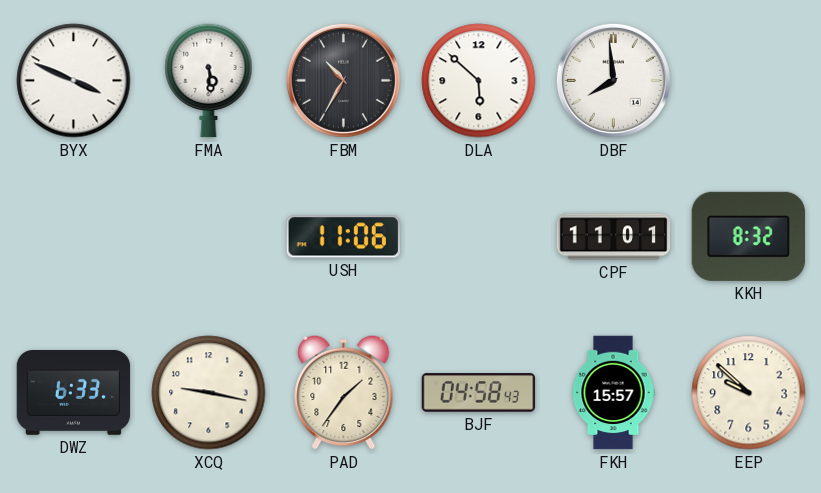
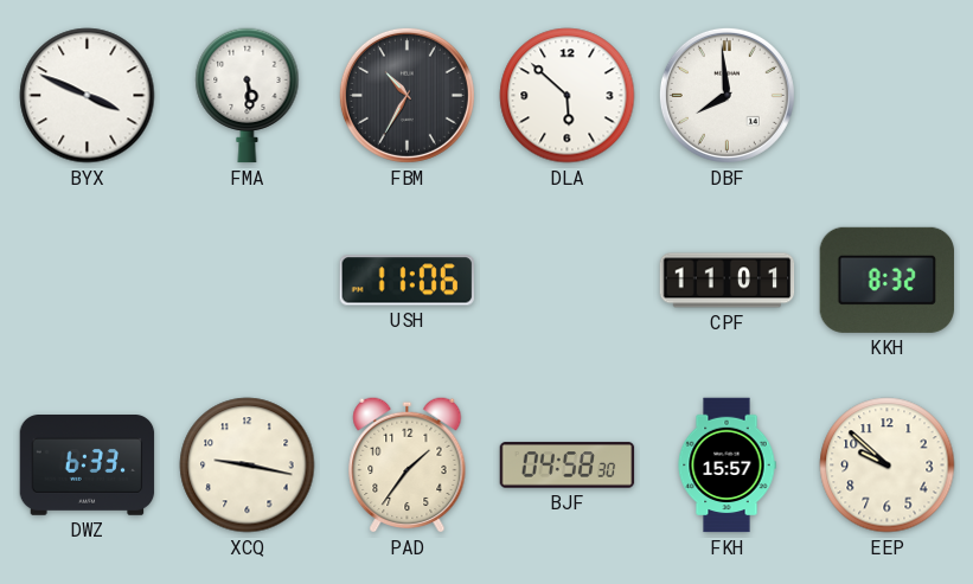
BJF: 04:58:43 -> 04:58:30 (568, 466)
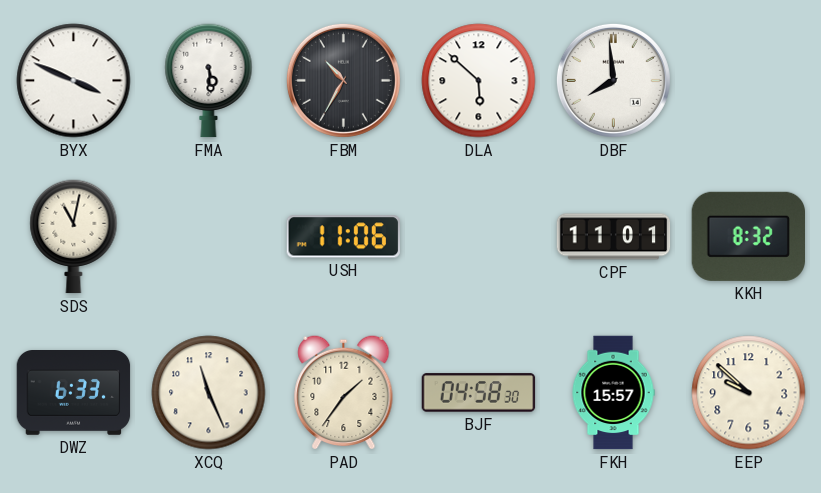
SDS: none -> 11:02 (74, 237)
XCQ: 9:17 -> 11:26 (209, 393)
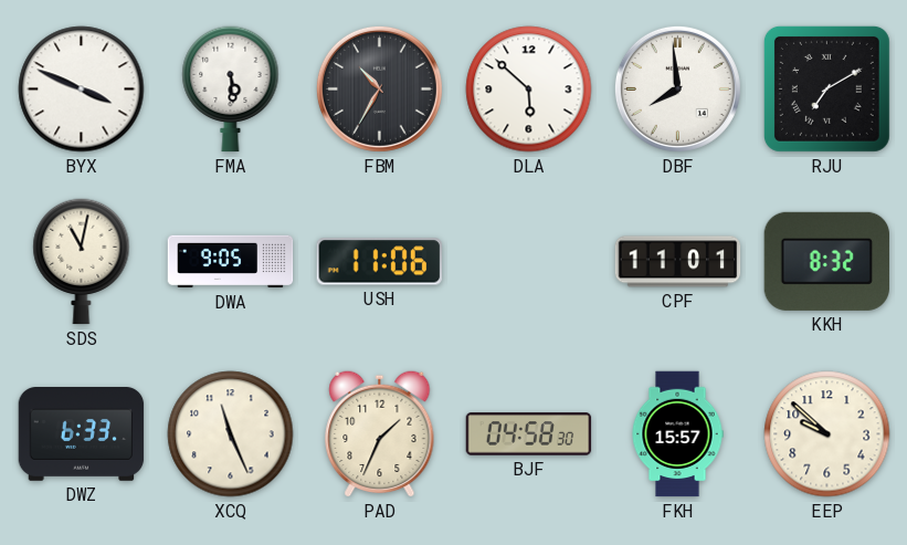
RJU: none -> 7:10 (826, 88)
DWA: none -> 9:05 (231, 262)
PAD: 1:36 -> 1:34 (380, 433)
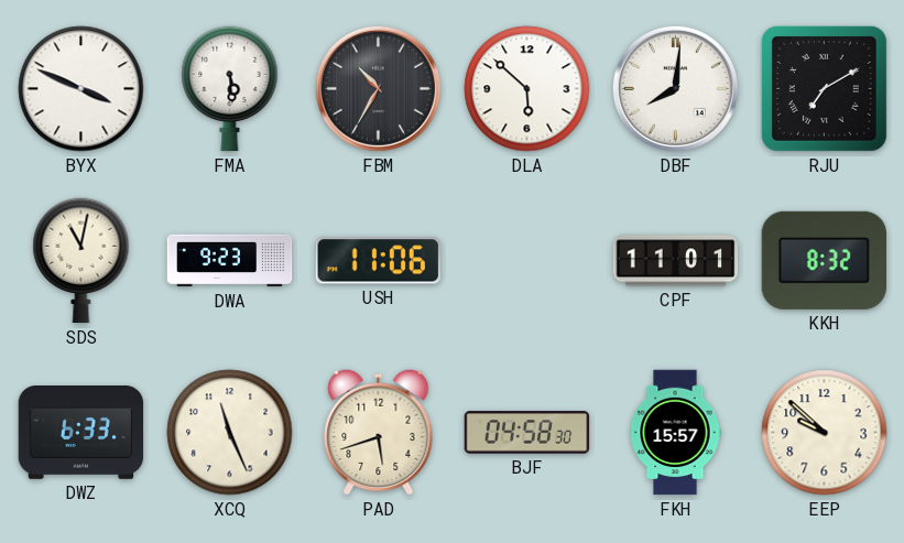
DBF: 7:59 -> 8:01 (675, 88)
DWA: 9:05 -> 9:23 (230, 261)
PAD: 1:34 -> 5:42 (379, 432)
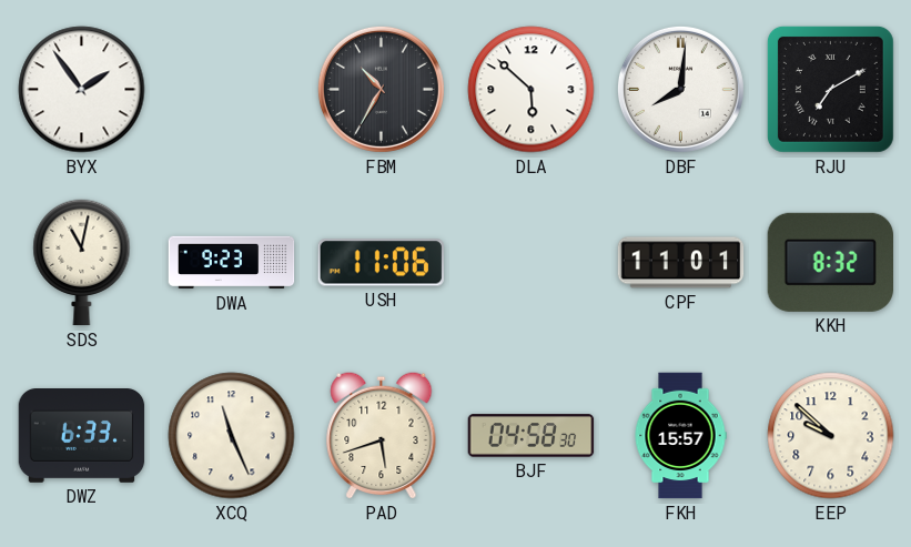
BYX: 3:49 -> 1:54 (82, 90)
FMA: 5:29 -> none (230, 89)
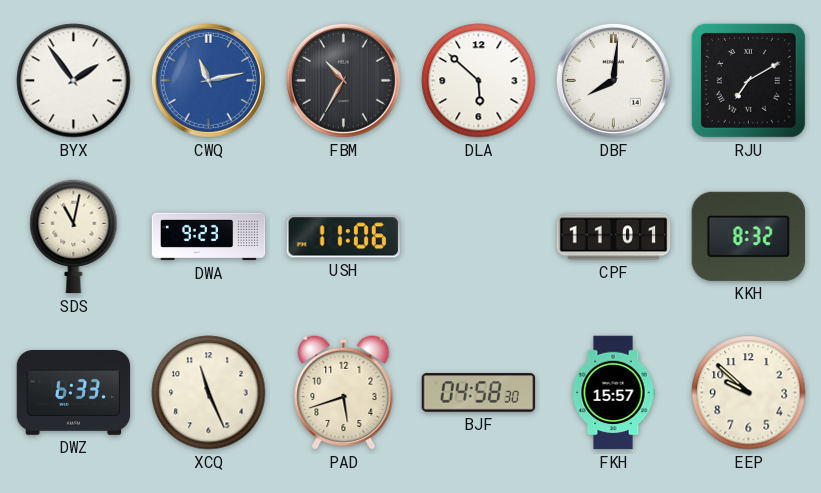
CWQ: none -> 11:13 (208, 80)
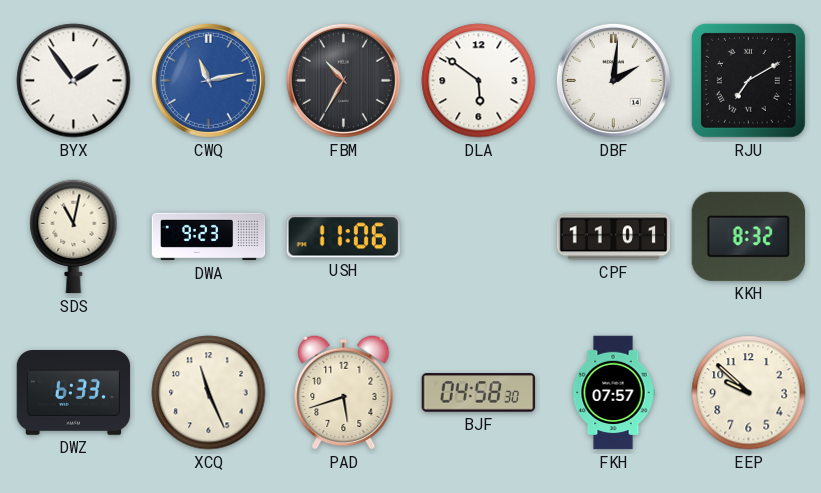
DLA: 5:52 -> 5:51 (479, 81)
DBF: 8:01 -> 2:01 (613, 80)
FKH: 15:57 -> 07:57 (613, 393)
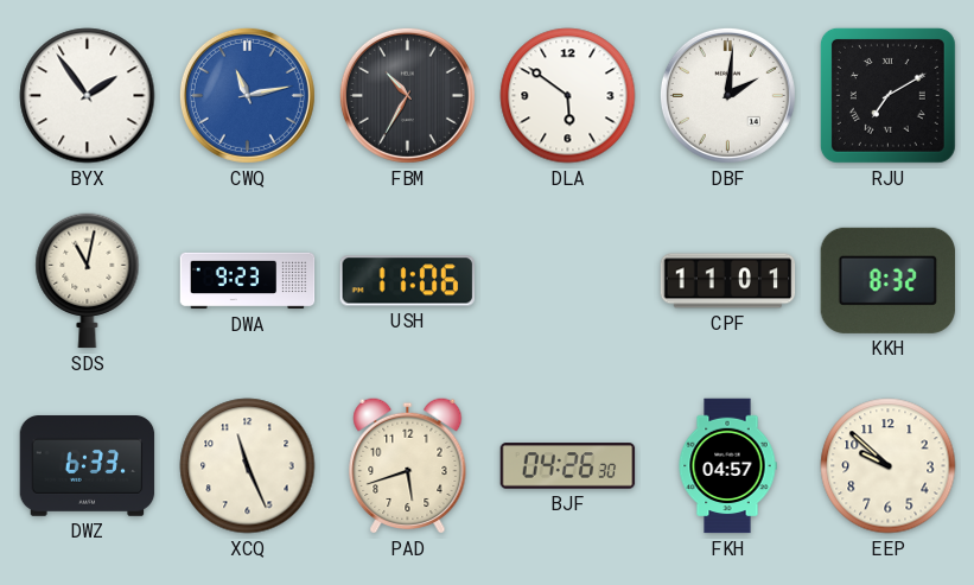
BJF: 04:58 -> 04:26 (568, 466)
FKH: 07:57 -> 04:57 (727, 466)
